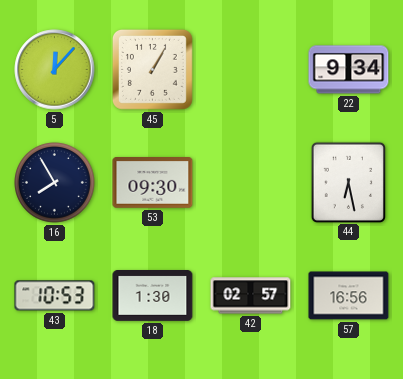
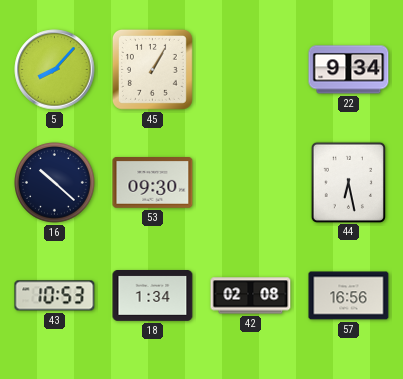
5: 12:07 -> 8:07 (55, 70)
16: 7:55 -> 10:22 (55, 183)
18: 1:30 -> 1:34 (153, 296)
42: 02:57 -> 02:08 (251, 296)
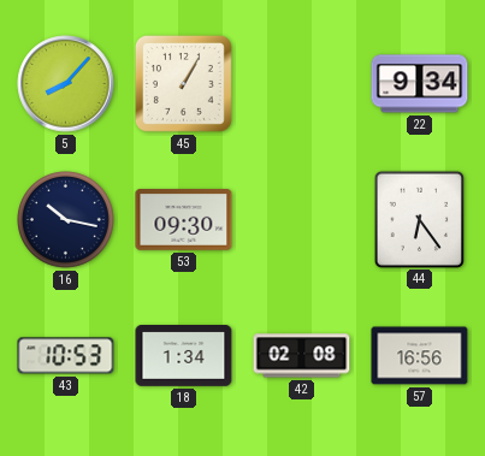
16: 10:22 -> 10:17 (66, 220)
44: 6:28 -> 6:24 (419, 219)
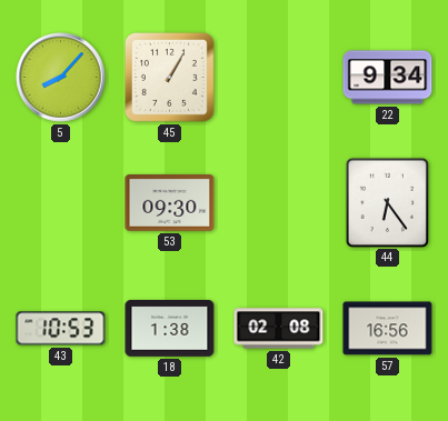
16: 10:17 -> none (66, 220)
18: 1:34 -> 1:38 (170, 329)
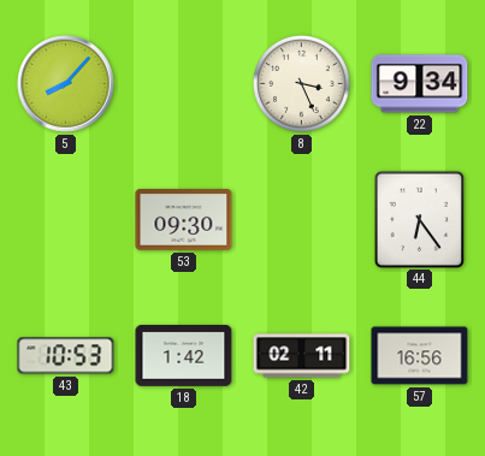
45: 1:05 -> none (169, 77)
8: none -> 3:26 (302, 84)
18: 1:38 -> 1:42 (184, 356)
42: 02:08 -> 02:11 (302, 356)
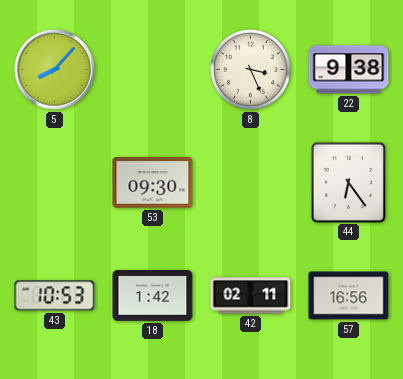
22: 9:34 -> 9:38 (349, 70)
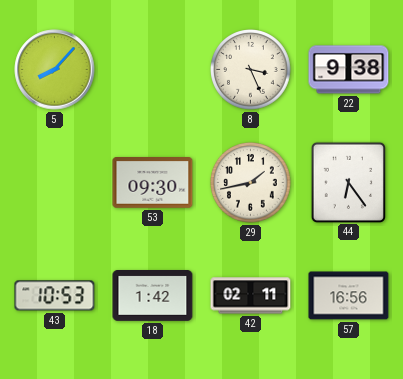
29: none -> 1:43 (251, 183)
